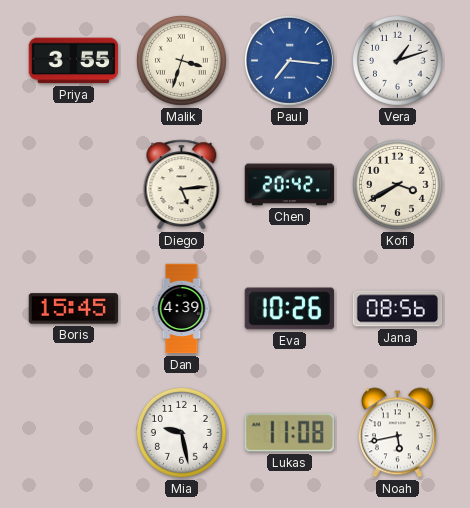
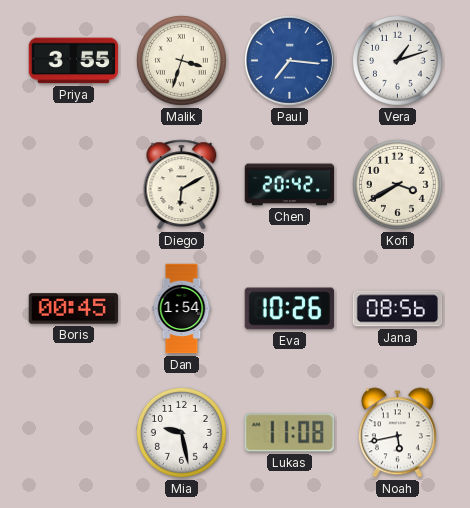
Diego: 5:14 -> 6:10 (182, 185)
Boris: 15:45 -> 00:45 (74, 309)
Dan: 4:39 -> 1:54 (182, 309)
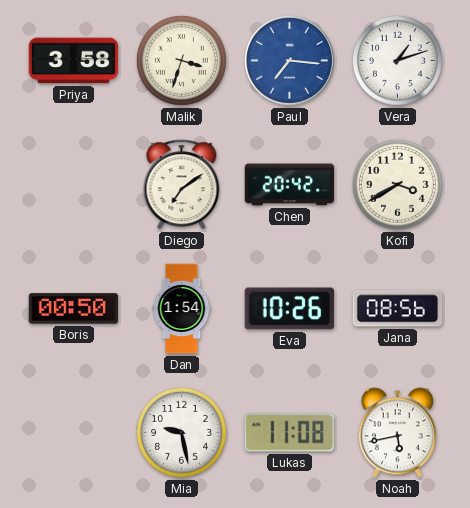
Priya: 3:55 -> 3:58 (74, 61)
Diego: 6:10 -> 7:09 (182, 185)
Boris: 00:45 -> 00:50 (74, 309)
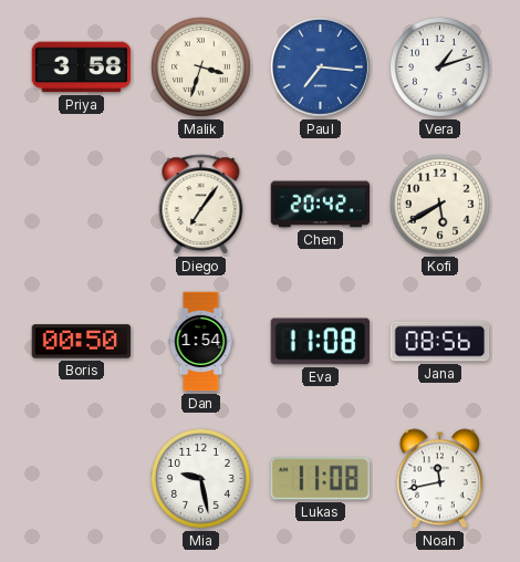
Diego: 7:09 -> 7:06 (201, 205)
Kofi: 3:40 -> 5:40 (439, 204)
Eva: 10:26 -> 11:08 (321, 342)
Noah: 5:43 -> 11:43 (439, 479)
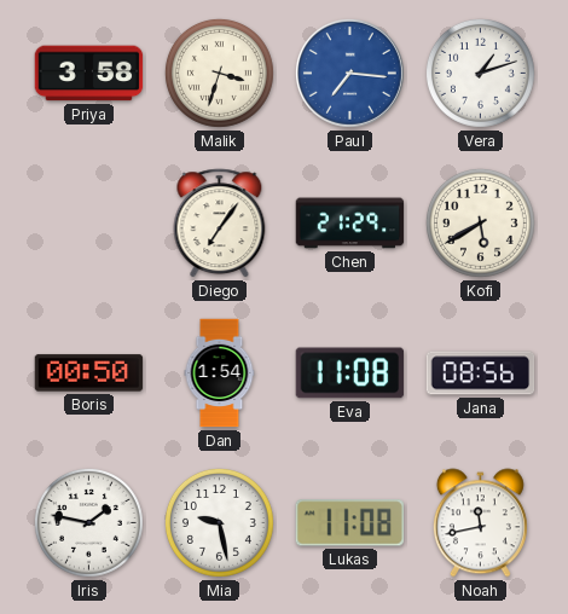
Chen: 20:42 -> 21:29 (350, 224)
Iris: none -> 1:47 (88, 522)
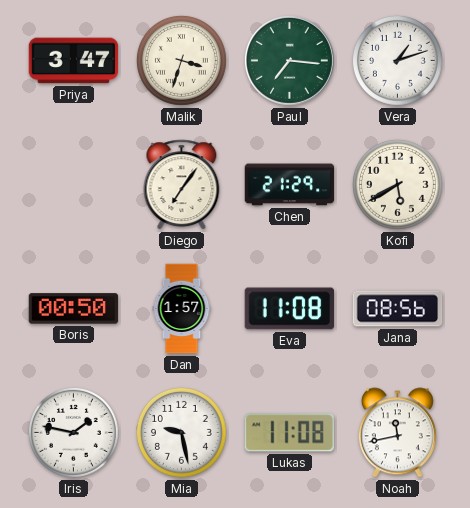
Priya: 3:58 -> 3:47 (74, 61)
Paul dial: blue -> green (289, 60)
Dan: 1:54 -> 1:57 (182, 309)
